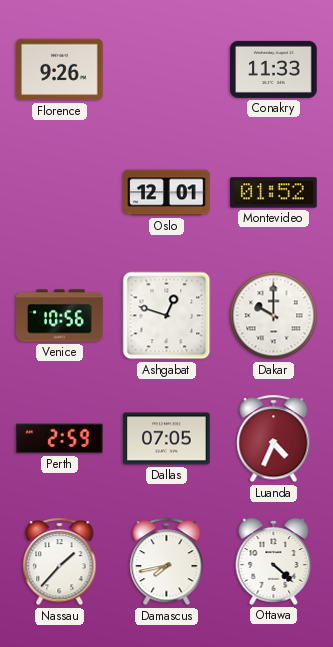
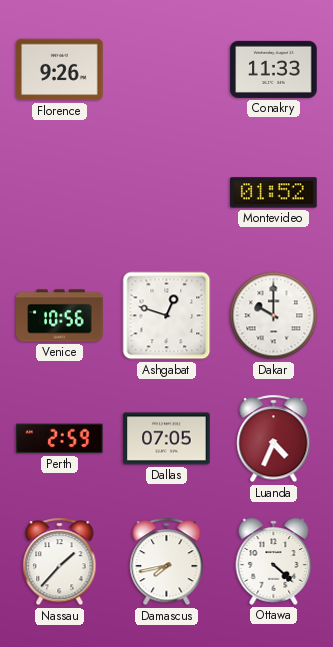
Oslo: 12:01 -> none (167, 193)
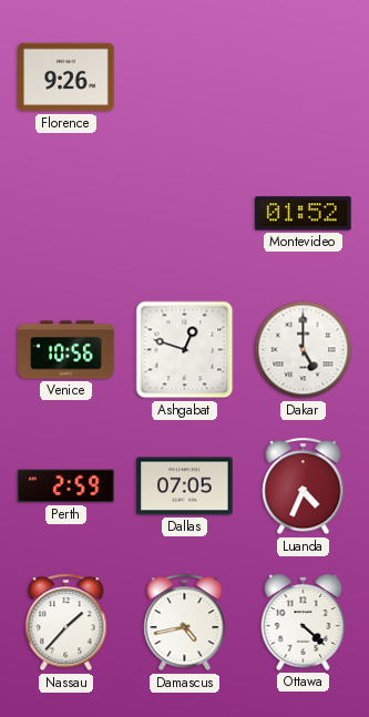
Conakry: 11:33 -> none (274, 69)
Dakar: 10:00 -> 5:00 (304, 350)
Damascus: 7:43 -> 4:43 (185, 623)
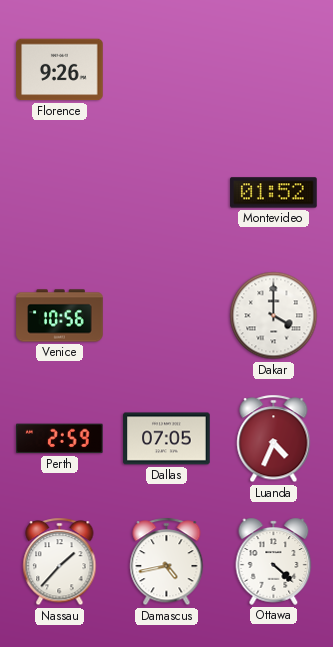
Ashgabat: 12:48 -> none (185, 350)
Dakar: 5:00 -> 4:00 (274, 316)
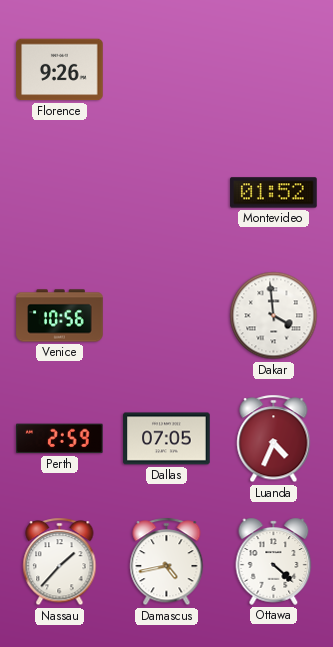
Dakar: 4:00 -> 3:59 (274, 316)
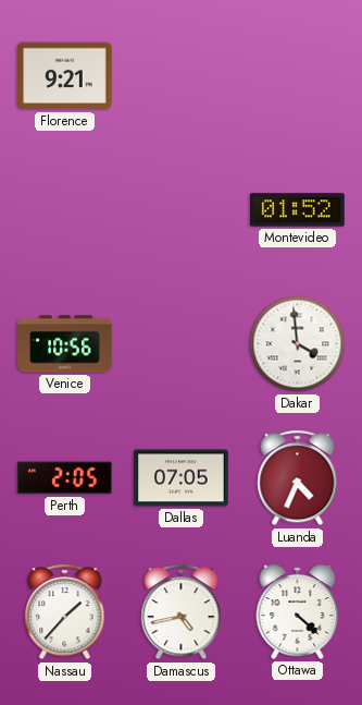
Florence: 9:26 -> 9:21 (65, 76)
Perth: 2:59 -> 2:05 (65, 478)
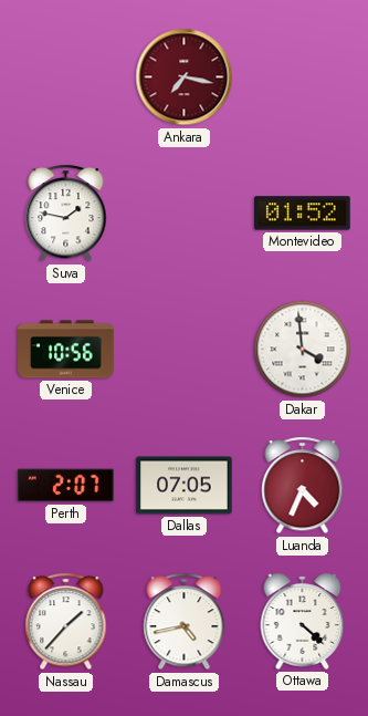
Florence: 9:21 -> none (65, 76)
Ankara: none -> 7:17 (185, 77)
Suva: none -> 1:47 (66, 214)
Perth: 2:05 -> 2:07 (66, 486)
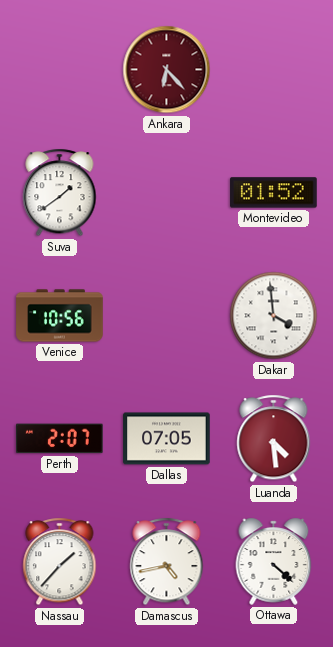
Ankara: 7:17 -> 6:23 (167, 70)
Suva: 1:47 -> 1:39 (60, 193)
Luanda: 4:34 -> 4:29 (274, 439)
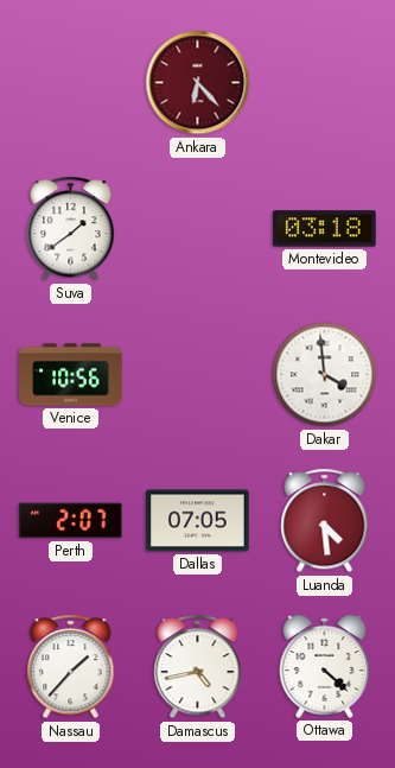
Montevideo: 01:52 -> 03:18 (325, 229)
